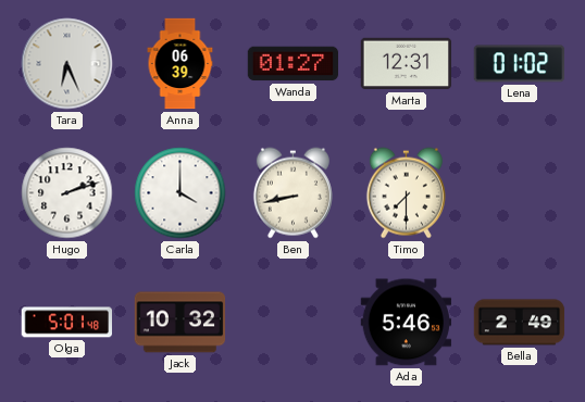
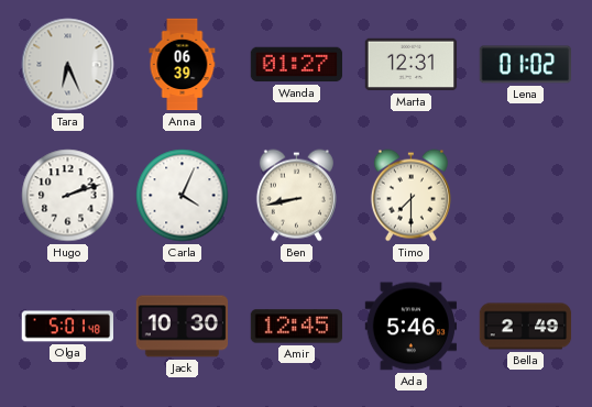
Carla: 4:00 -> 4:04 (183, 196)
Jack: 10:32 -> 10:30 (183, 327)
Amir: none -> 12:45 (297, 327)
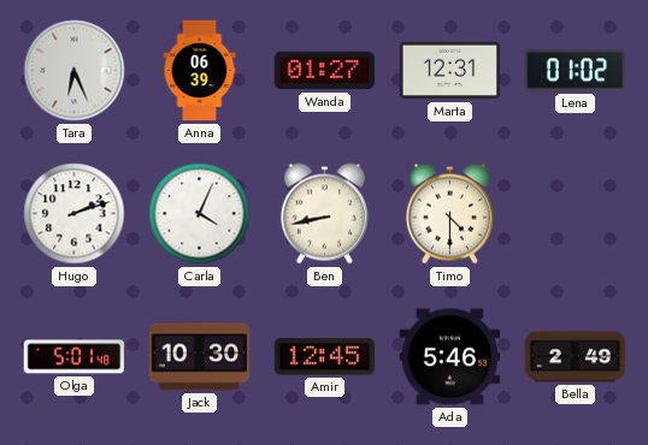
Timo: 7:30 -> 4:30 (449, 214)
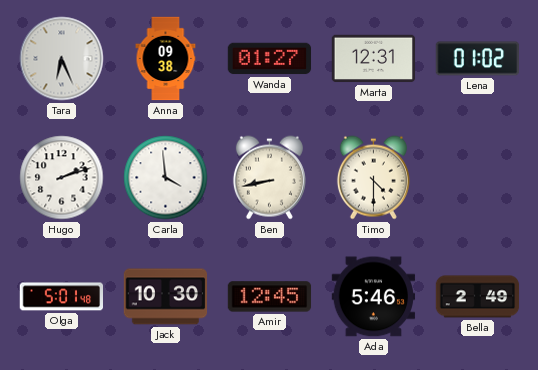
Anna: 06:39 -> 09:38 (166, 59)
Carla: 4:04 -> 3:59 (166, 178)
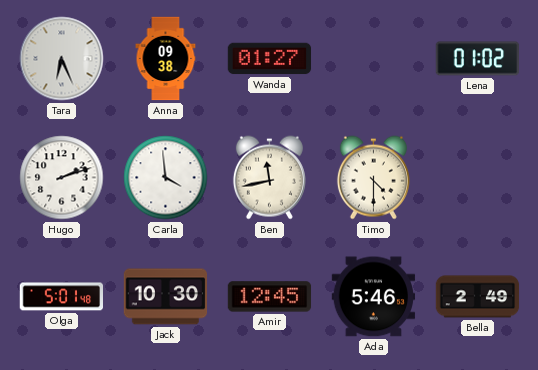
Marta: 12:31 -> none (374, 59)
Ben: 8:43 -> 11:43 (269, 178)
